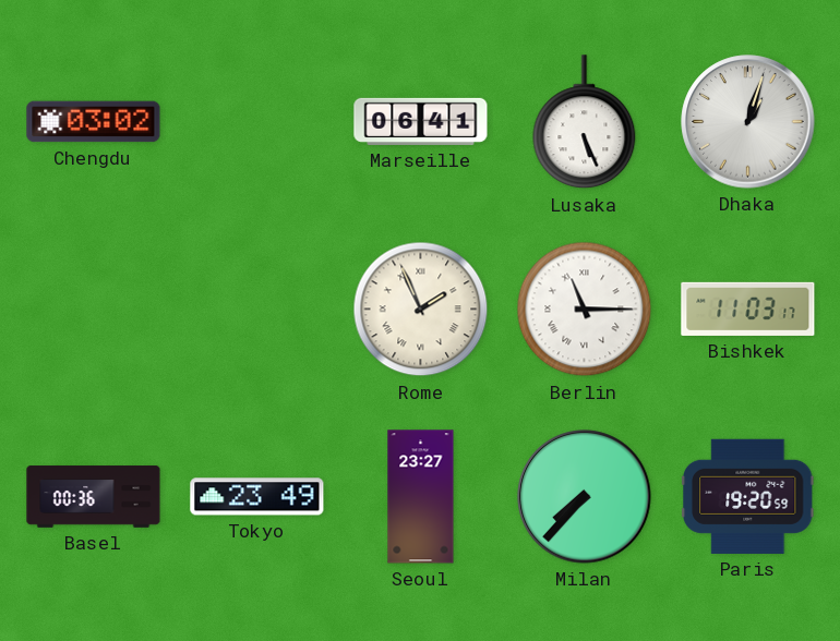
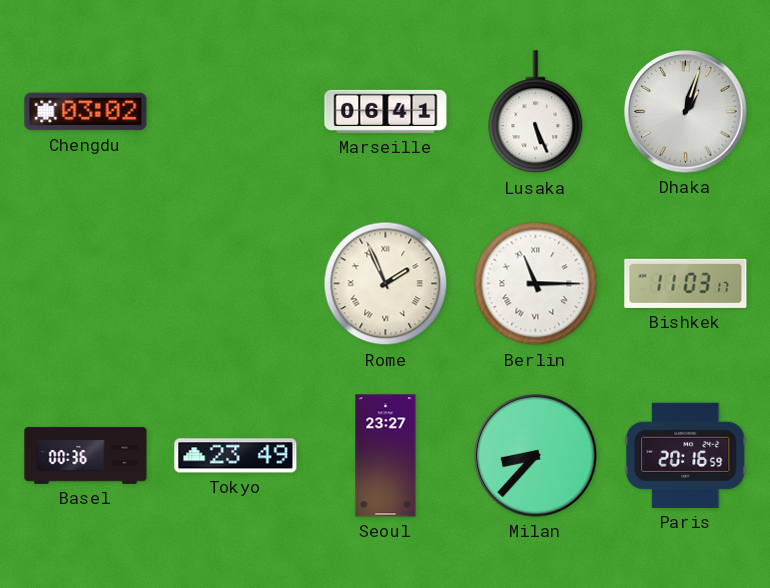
Milan: 7:37 -> 8:37 (536, 456)
Paris: 19:20 -> 20:16 (686, 455)
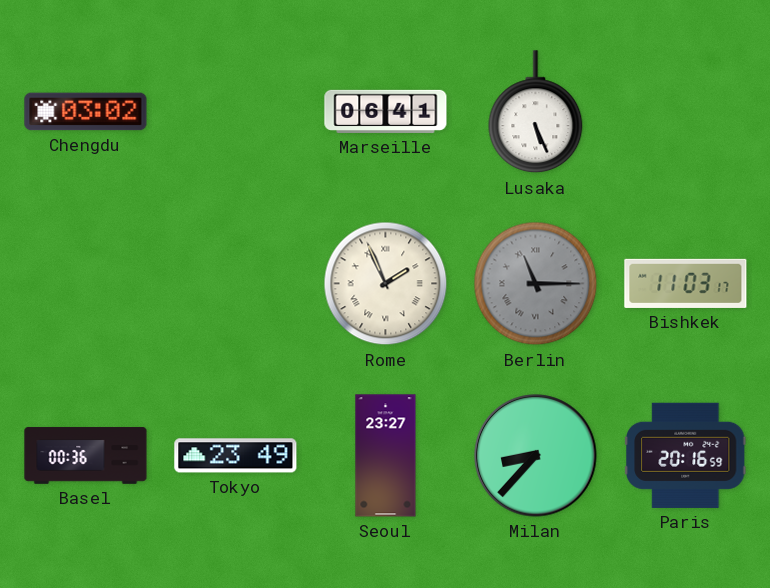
Dhaka: 1:03 -> none (686, 112)
Berlin dial: white -> grey (536, 284)
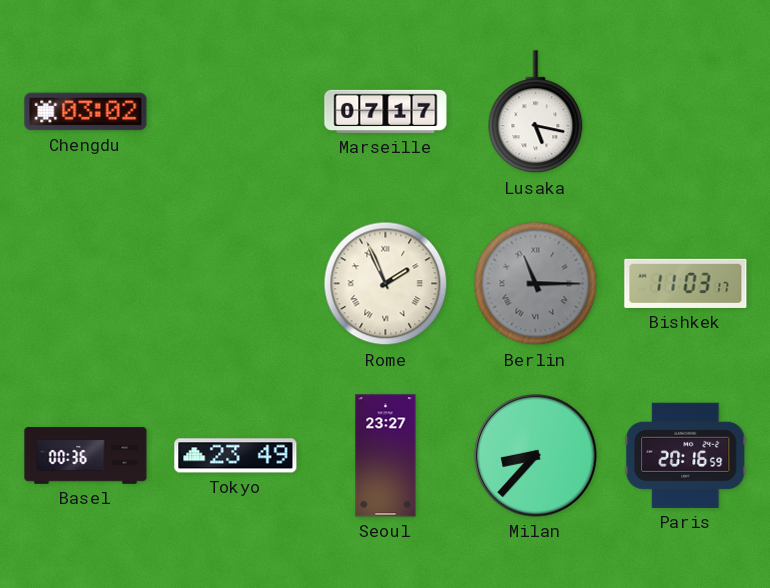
Marseille: 06:41 -> 07:17 (386, 111)
Lusaka: 5:26 -> 5:17 (536, 112)
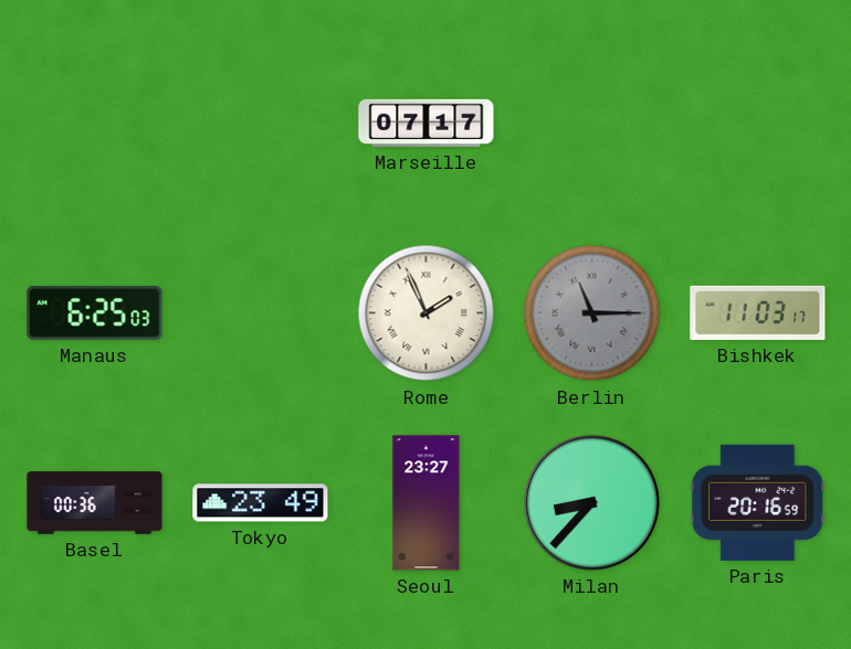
Chengdu: 03:02 -> none (86, 112)
Lusaka: 5:17 -> none (536, 112)
Manaus: none -> 6:25 (95, 313)
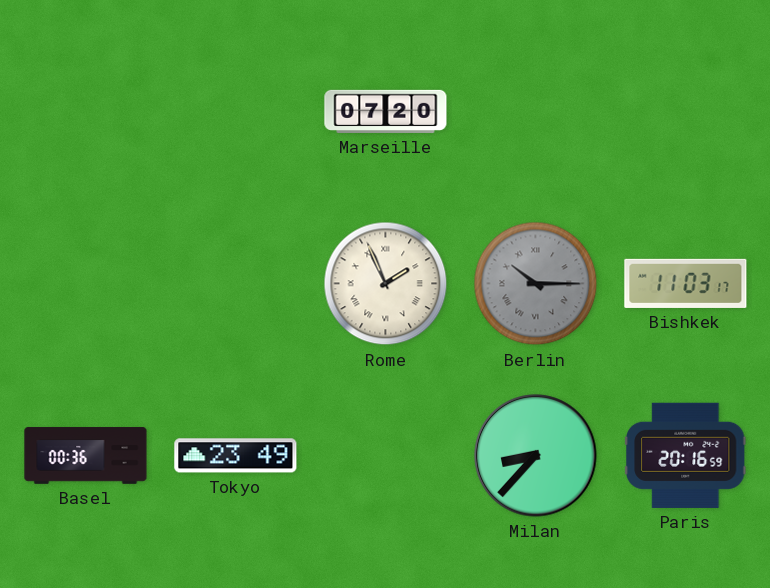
Marseille: 07:17 -> 07:20 (386, 111)
Manaus: 6:25 -> none (95, 313)
Berlin: 11:15 -> 10:15 (536, 284)
Seoul: 23:27 -> none (427, 503)
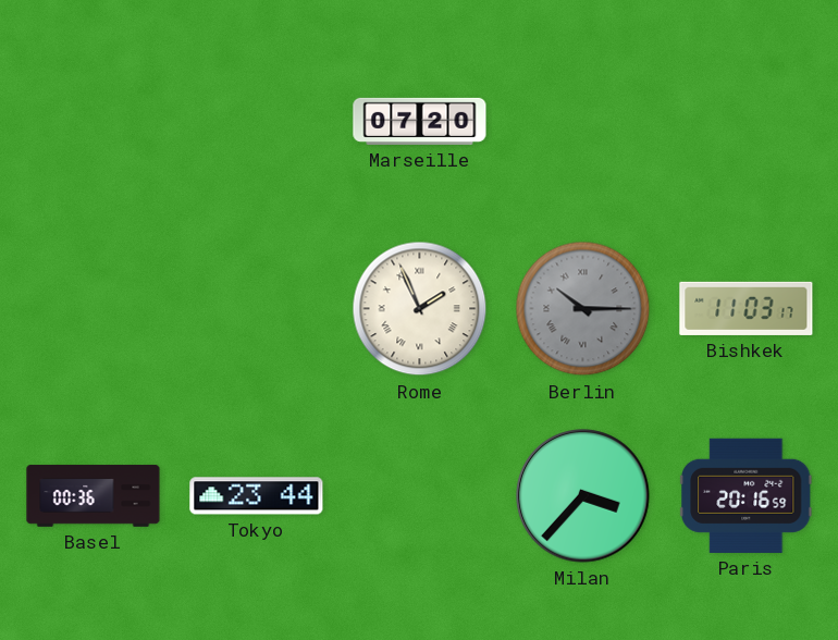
Tokyo: 23:49 -> 23:44 (257, 496)
Milan: 8:37 -> 3:37 (583, 496)
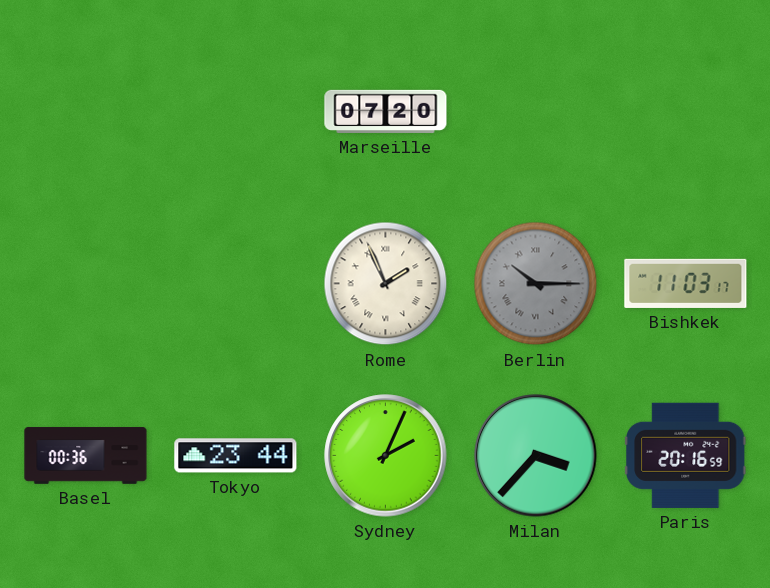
Sydney: none -> 2:04 (386, 456)
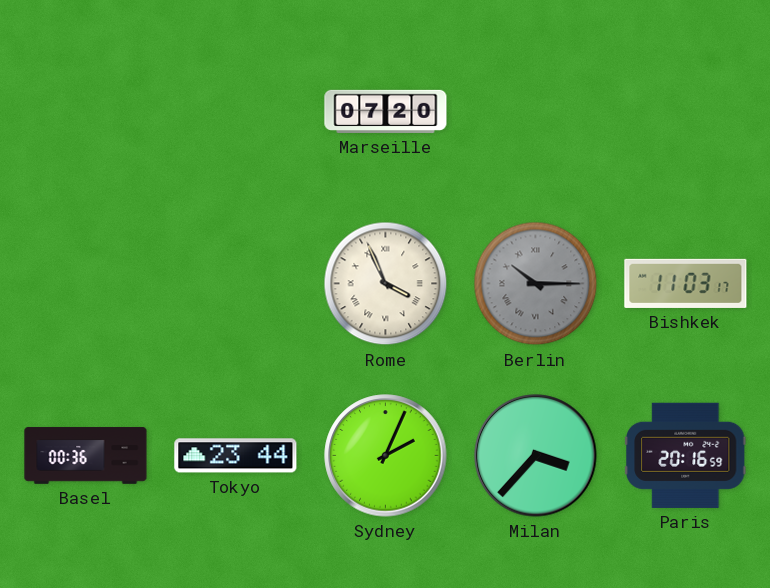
Rome: 1:56 -> 3:56 (386, 284)
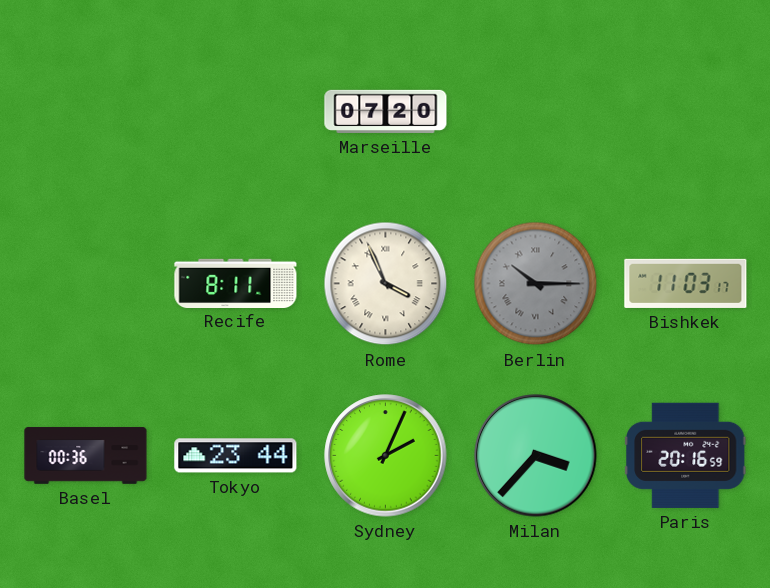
Recife: none -> 8:11 (236, 283)
